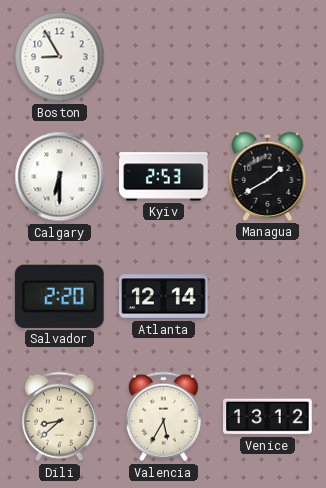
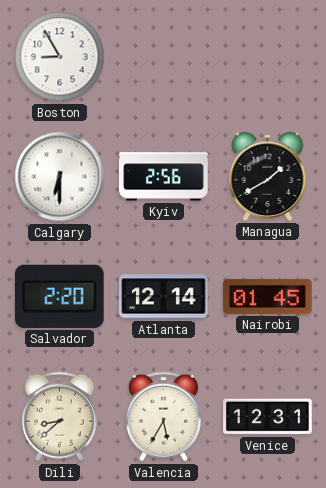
Kyiv: 2:53 -> 2:56 (164, 177)
Nairobi: none -> 01:45 (268, 296)
Venice: 13:12 -> 12:31 (268, 417)
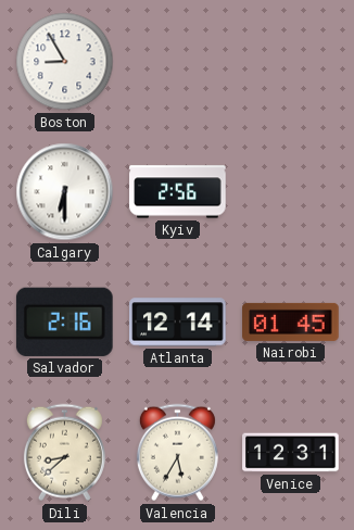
Managua: 1:40 -> none (268, 176)
Salvador: 2:20 -> 2:16 (64, 321)
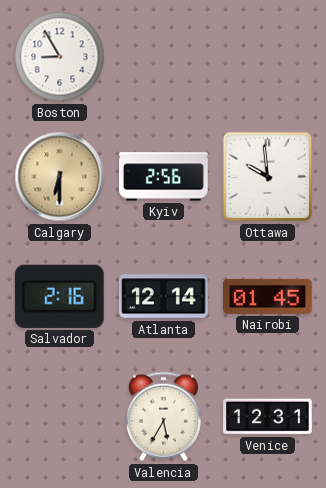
Calgary dial: white -> champagne (60, 177)
Ottawa: none -> 9:59 (268, 177)
Dili: 8:38 -> none (64, 453)
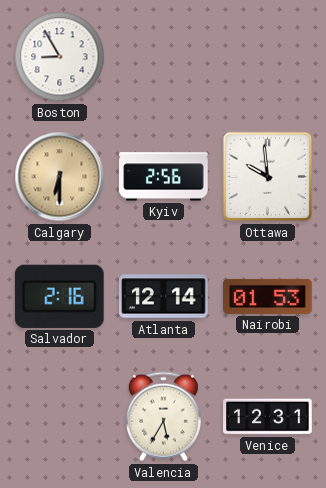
Nairobi: 01:45 -> 01:53 (268, 296)
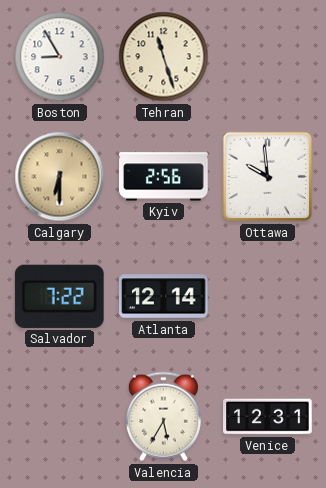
Tehran: none -> 11:27 (164, 57)
Salvador: 2:16 -> 7:22 (59, 296)
Nairobi: 01:53 -> none (268, 296)
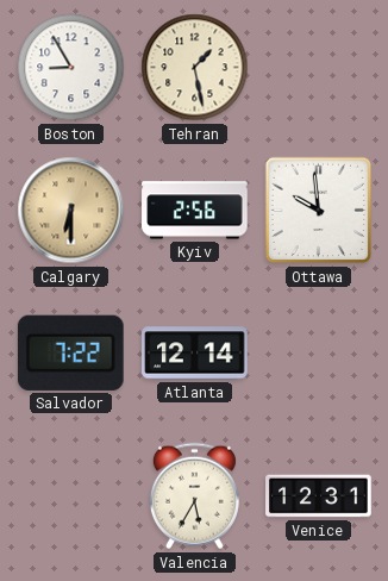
Tehran: 11:27 -> 1:28 (195, 68)
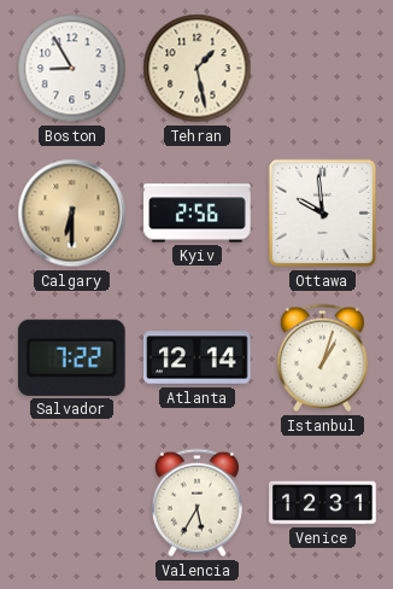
Istanbul: none -> 1:03 (322, 358)
